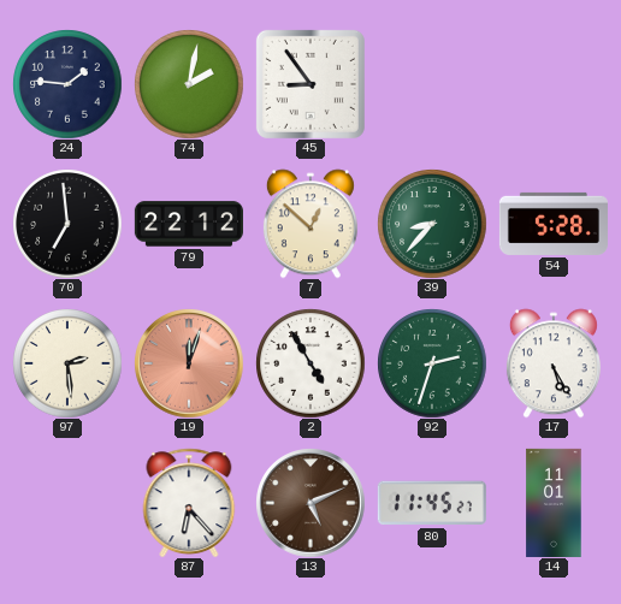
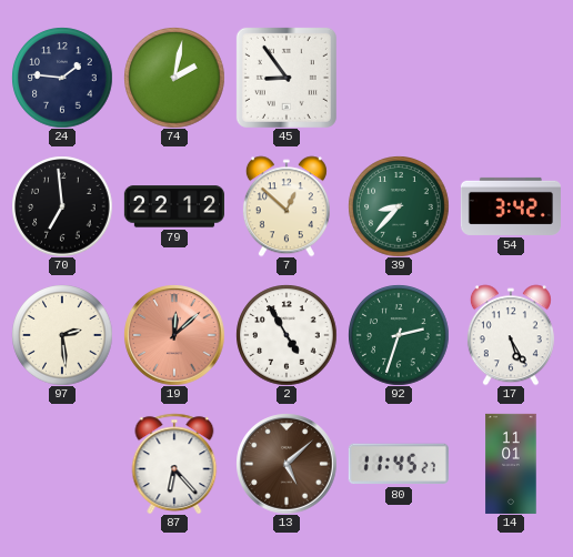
54: 5:28 -> 3:42 (511, 206)
19: 12:03 -> 12:08 (174, 335)
13: 5:11 -> 5:08 (286, 464)
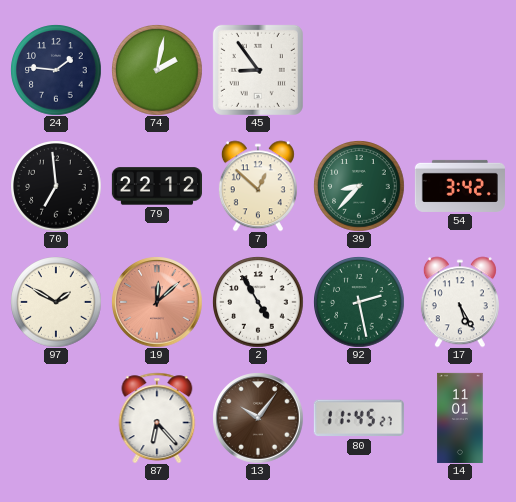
97: 2:29 -> 1:50 (56, 302)
92: 2:33 -> 2:28 (359, 302)
13: 5:08 -> 10:06 (258, 418)
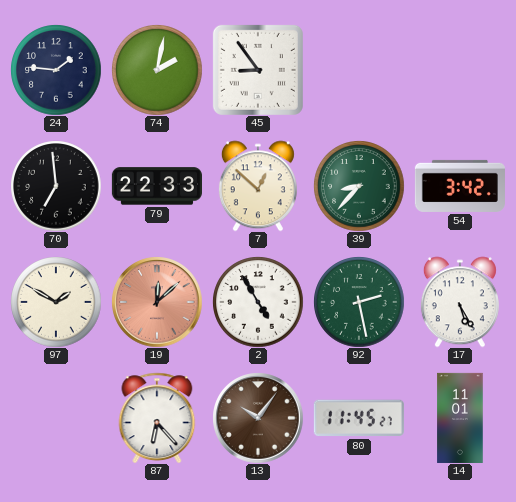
79: 22:12 -> 22:33 (157, 186)
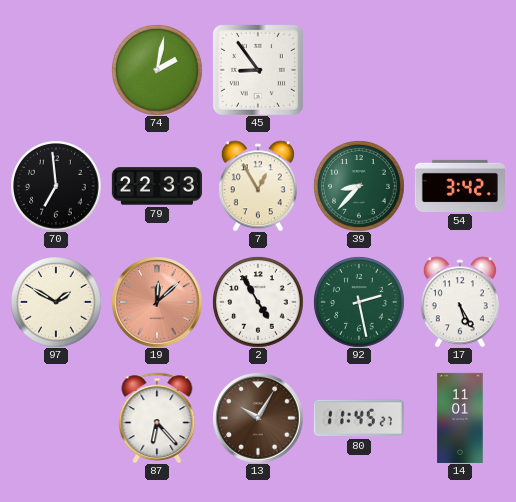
24: 1:46 -> none (56, 70)
7: 12:52 -> 12:55 (258, 186)
13: 10:06 -> 10:05 (258, 418)
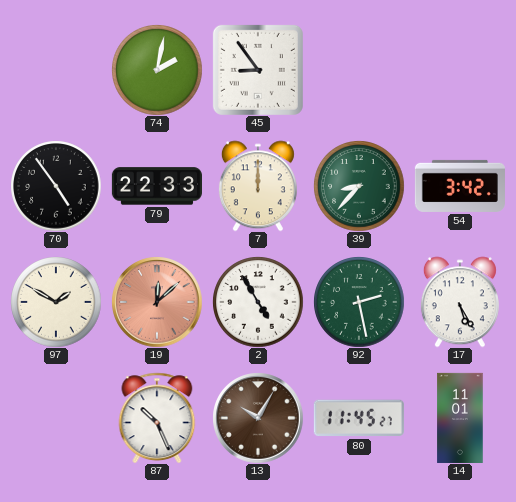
70: 6:59 -> 4:54 (56, 186)
7: 12:55 -> 12:00 (258, 186)
87: 6:23 -> 10:26 (157, 418)
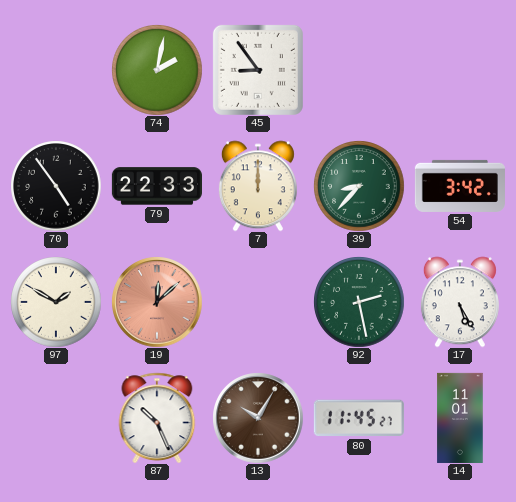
2: 4:55 -> none (258, 302)
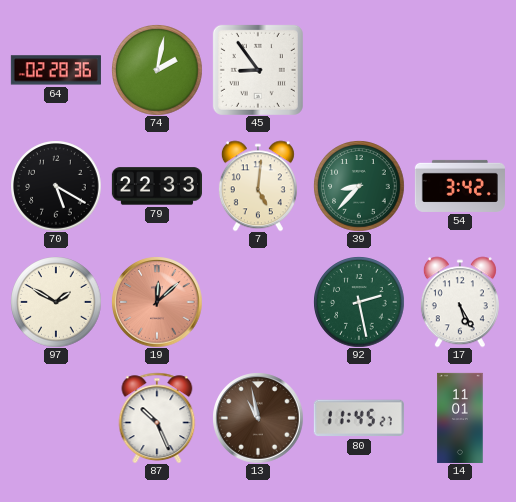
64: none -> 02:28 (56, 70)
70: 4:54 -> 5:20 (56, 186)
7: 12:00 -> 5:01 (258, 186)
13: 10:05 -> 10:58 (258, 418)
